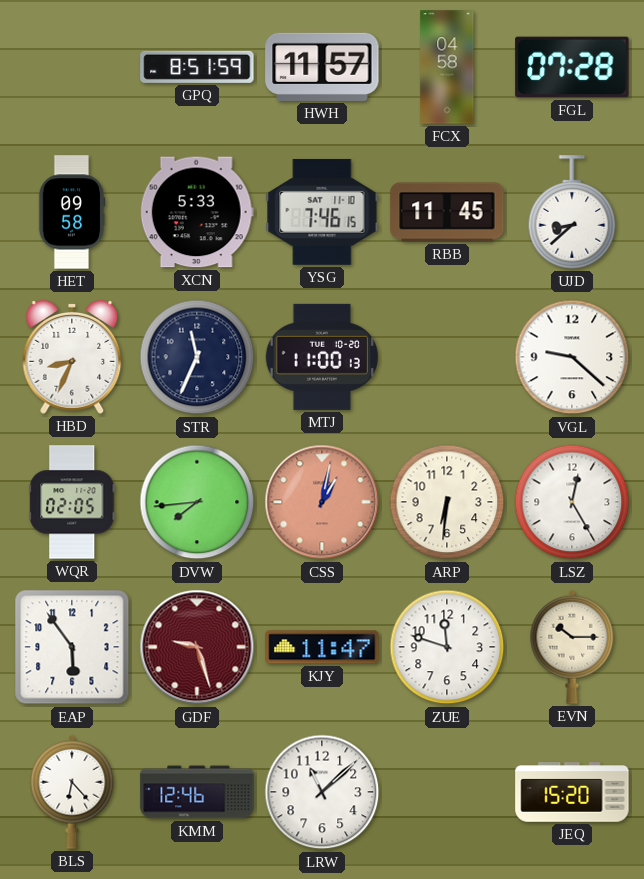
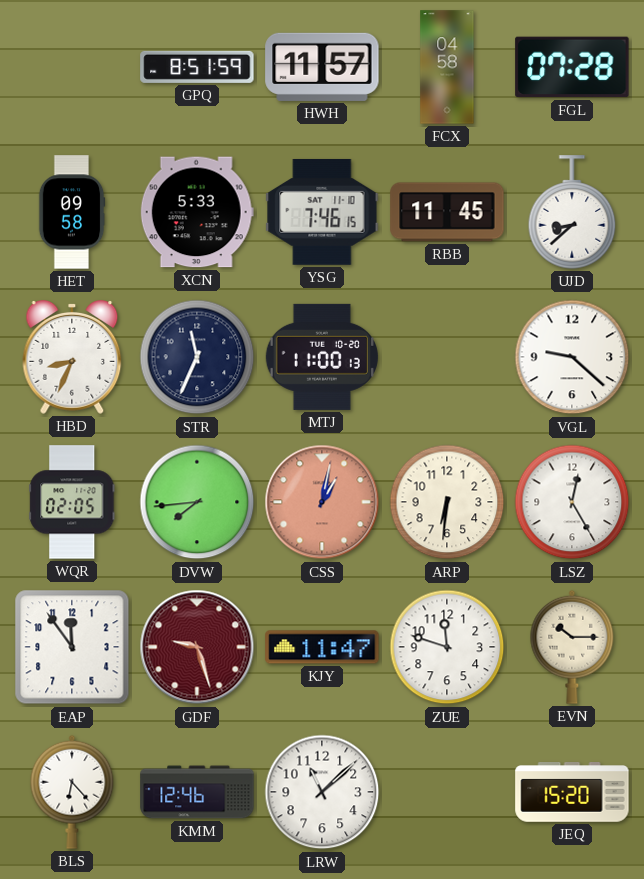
EAP: 5:54 -> 11:54 (72, 647)
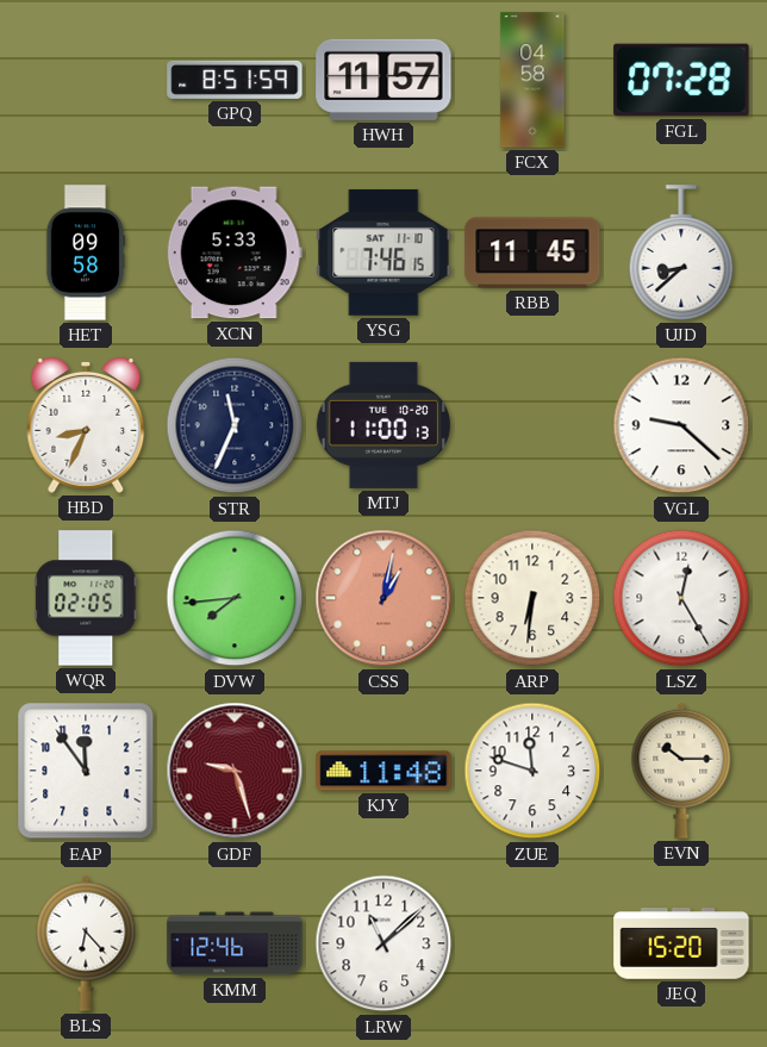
KJY: 11:47 -> 11:48 (383, 771)
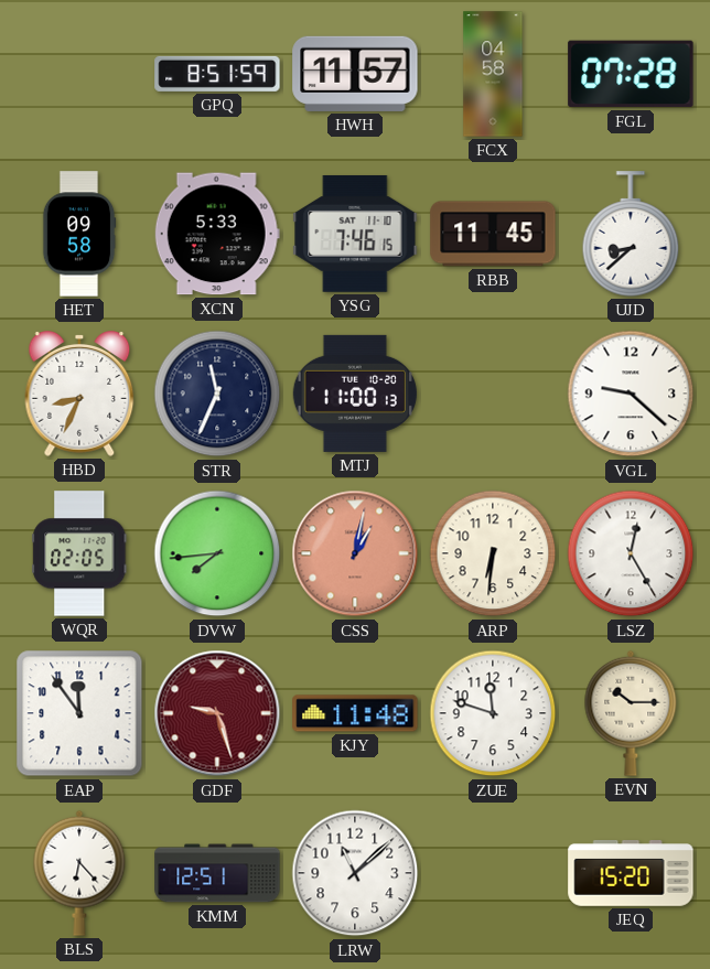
KMM: 12:46 -> 12:51 (217, 873)
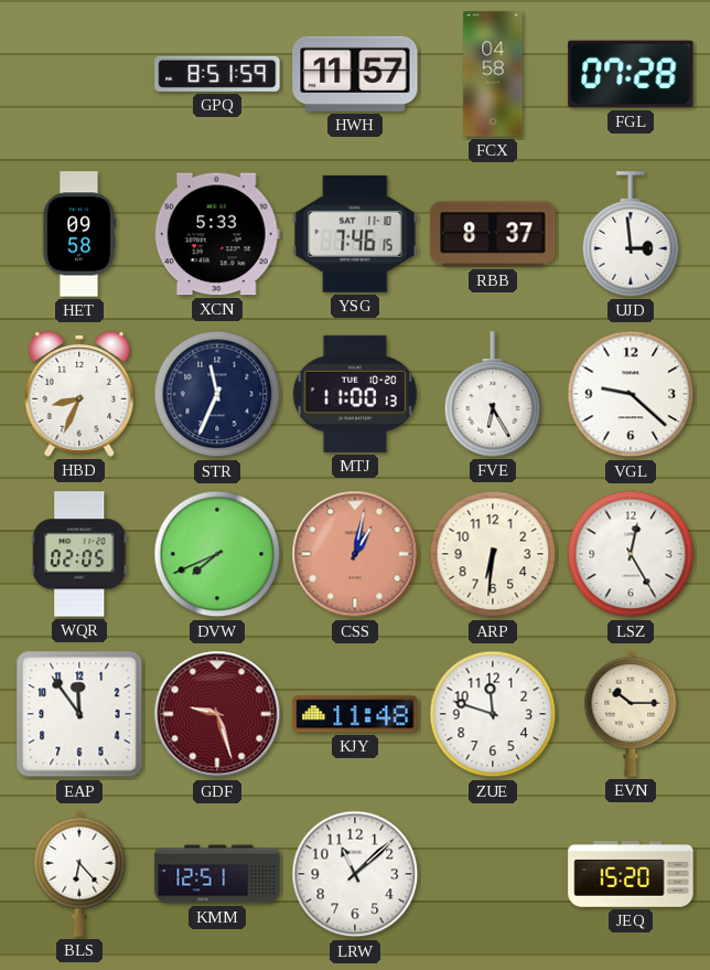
RBB: 11:45 -> 8:37 (493, 234)
UJD: 8:38 -> 2:59 (631, 234)
FVE: none -> 6:25 (493, 394)
DVW: 7:44 -> 7:41 (217, 554)
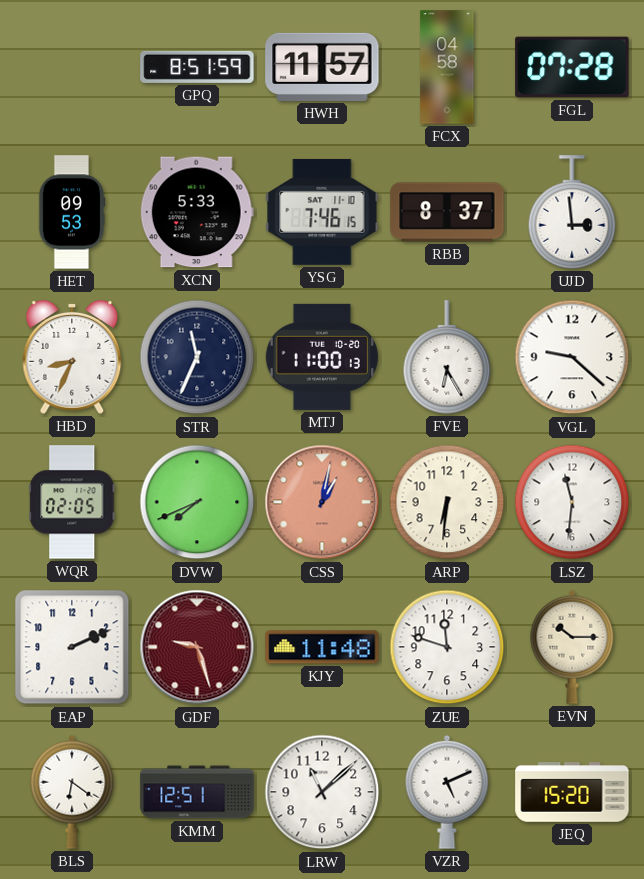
HET: 09:58 -> 09:53 (72, 212)
LSZ: 12:25 -> 11:31 (572, 502)
EAP: 11:54 -> 2:11 (72, 647)
BLS: 6:23 -> 6:21 (72, 792)
VZR: none -> 5:11 (447, 792)
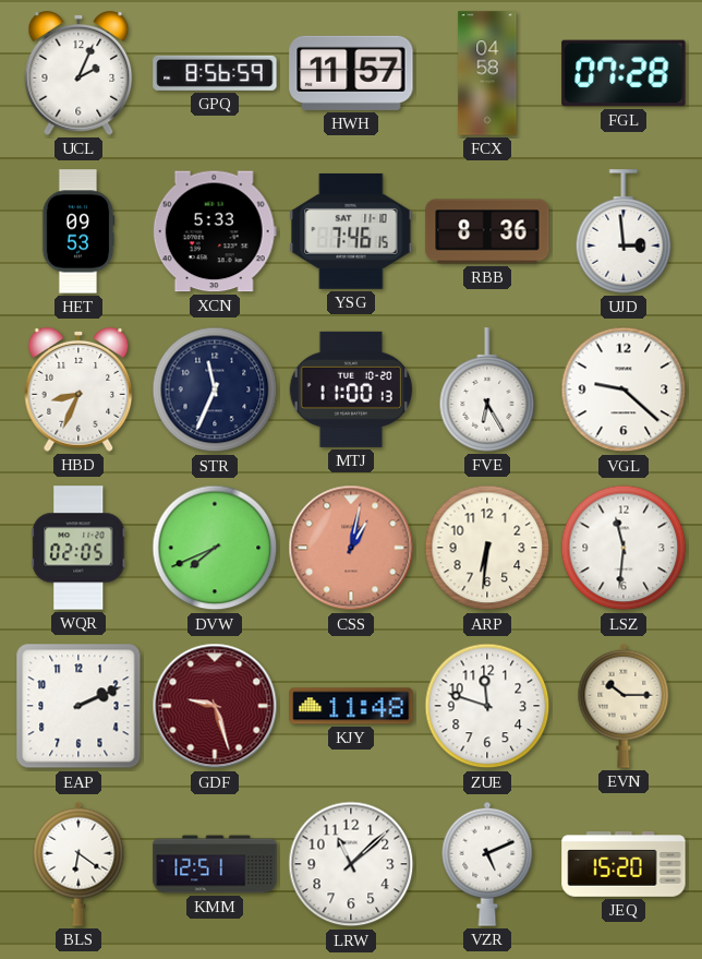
UCL: none -> 2:04 (78, 74)
GPQ: 8:51 -> 8:56 (215, 73)
RBB: 8:37 -> 8:36 (487, 231)
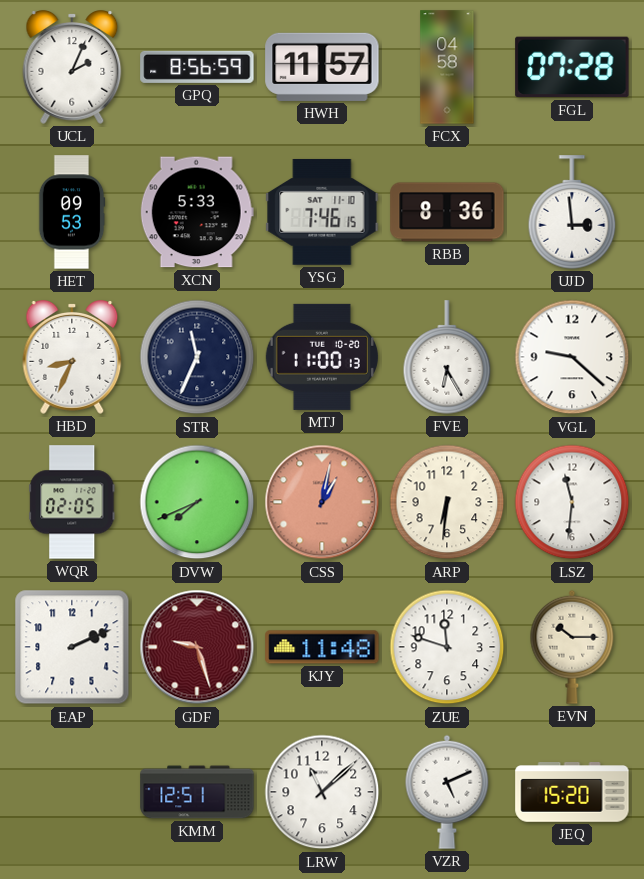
BLS: 6:21 -> none (78, 864)
